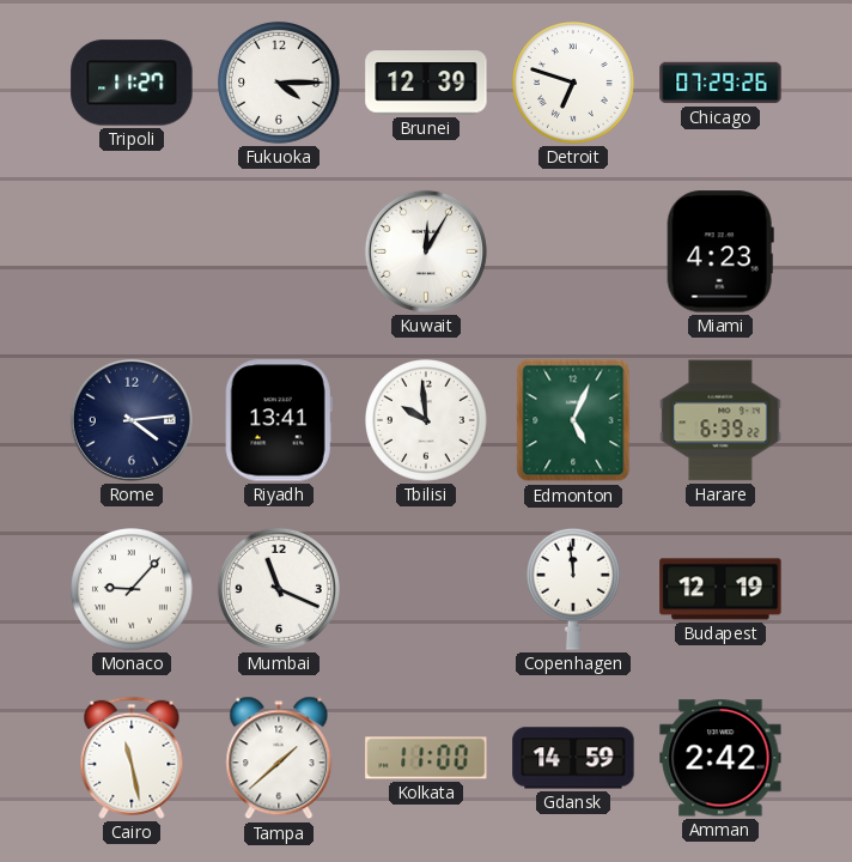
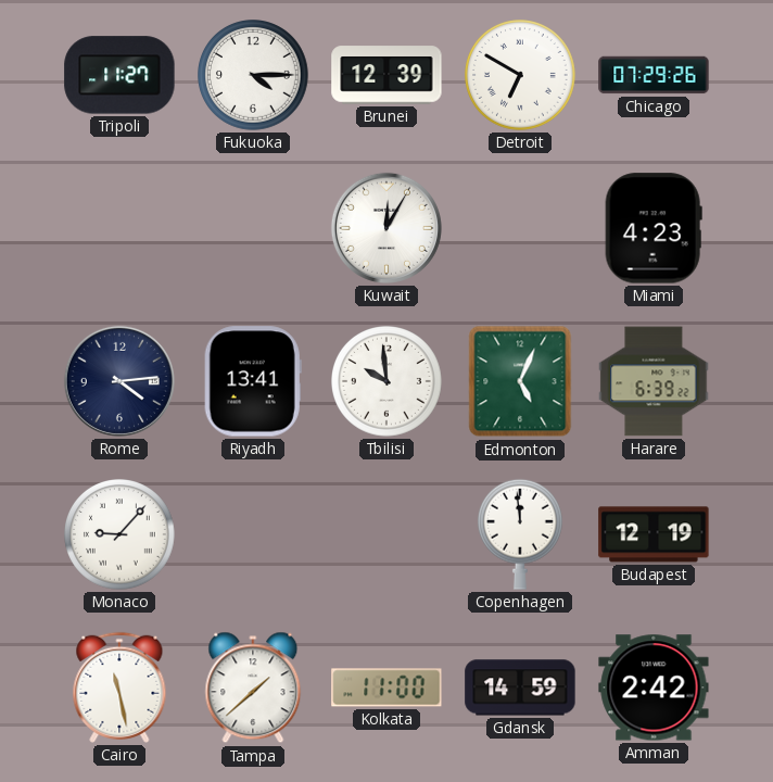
Detroit: 6:48 -> 6:50 (521, 76)
Mumbai: 11:19 -> none (279, 589)
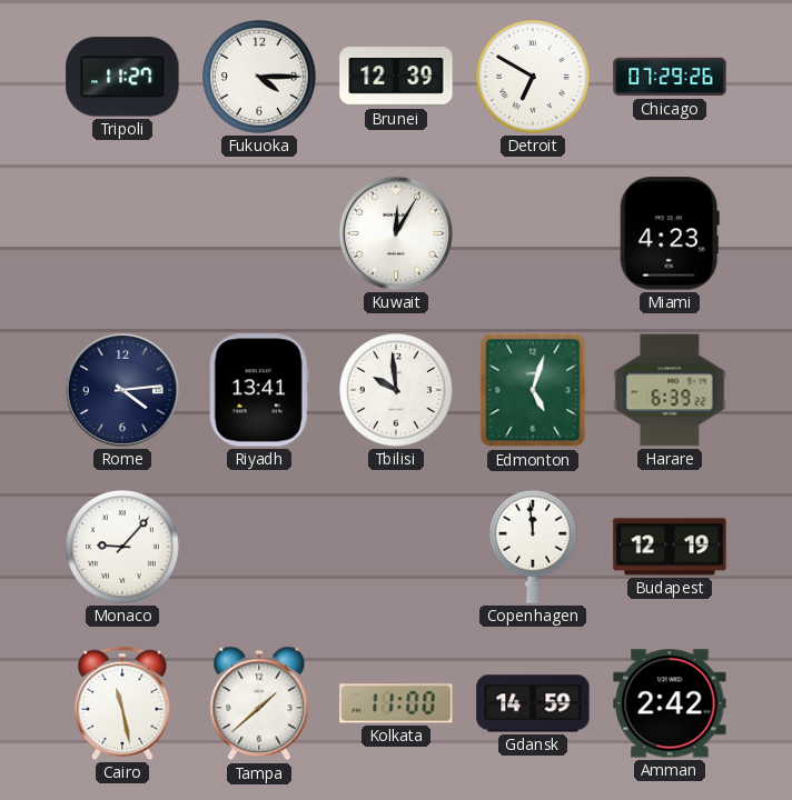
Edmonton: 5:04 -> 5:03 (533, 390)
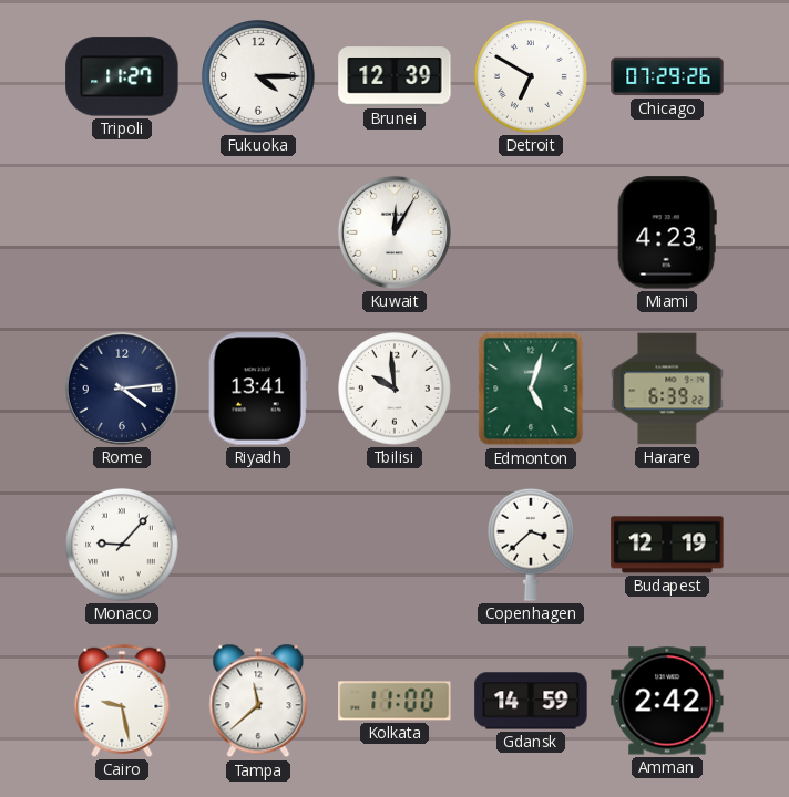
Copenhagen: 11:59 -> 3:38 (531, 545)
Cairo: 11:28 -> 9:28 (122, 701)
Tampa: 1:38 -> 11:38 (258, 701)
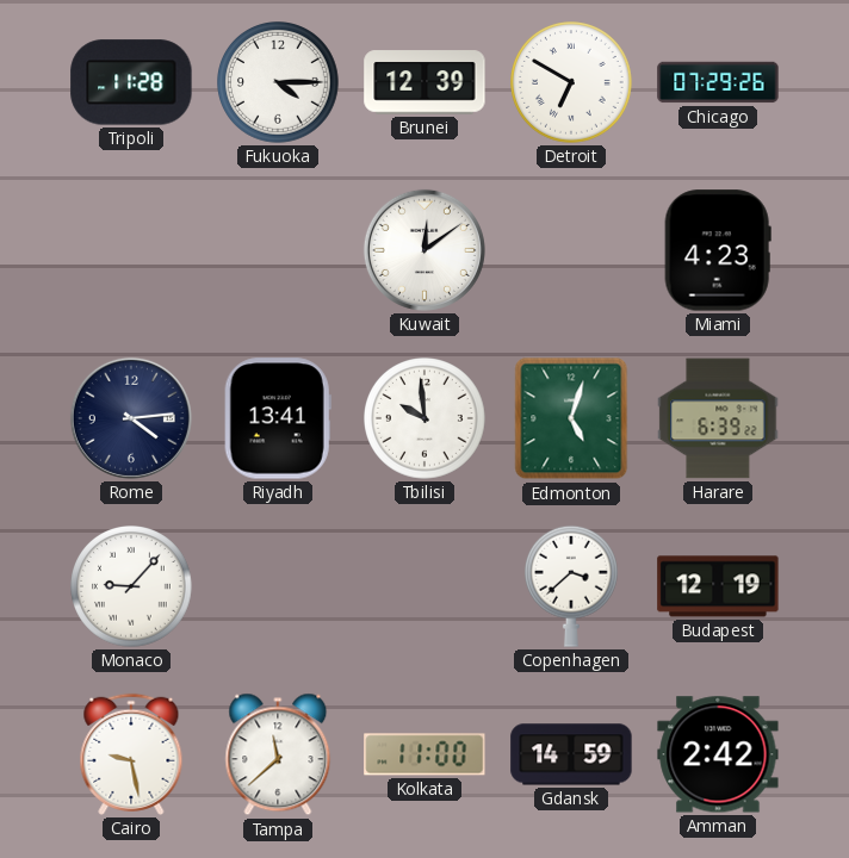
Tripoli: 11:27 -> 11:28 (131, 82)
Kuwait: 12:05 -> 12:09 (424, 250)
